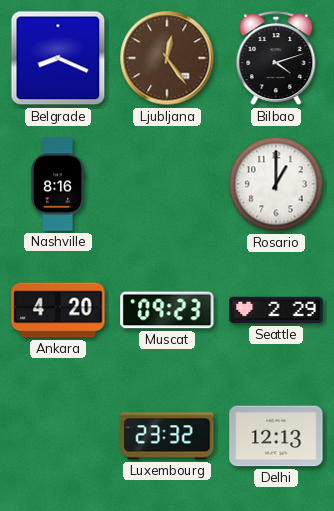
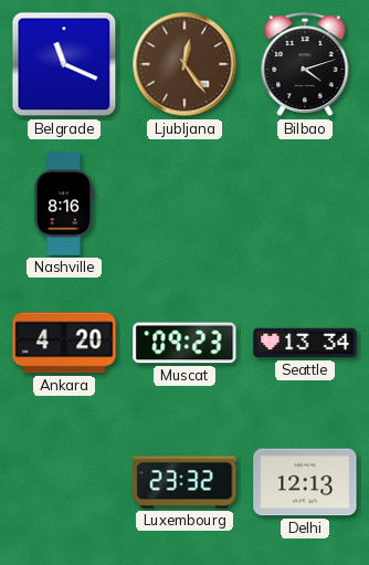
Belgrade: 8:19 -> 11:19 (64, 64)
Rosario: 1:00 -> none (276, 184)
Seattle: 2:29 -> 13:34 (305, 343)
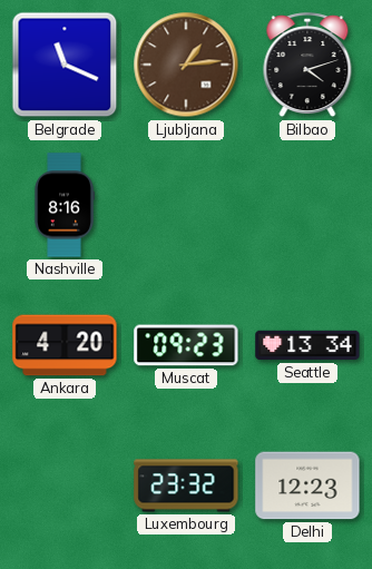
Ljubljana: 12:24 -> 1:14 (186, 65)
Delhi: 12:13 -> 12:23 (307, 485)
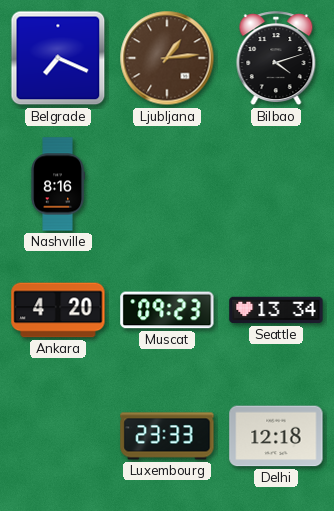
Belgrade: 11:19 -> 7:19 (58, 58)
Luxembourg: 23:32 -> 23:33 (167, 436)
Delhi: 12:23 -> 12:18 (276, 436)
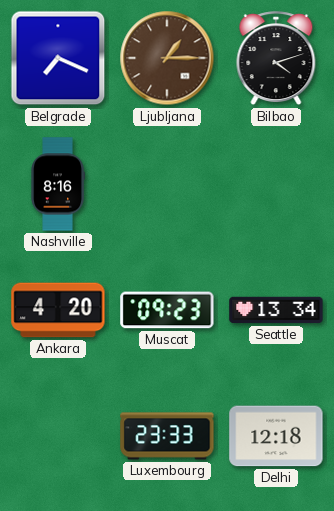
Ljubljana: 1:14 -> 1:15 (167, 58)
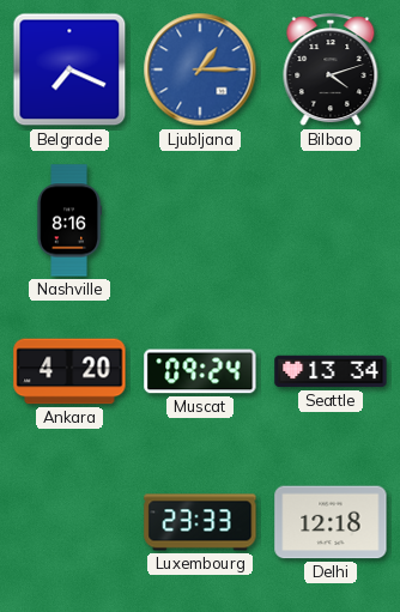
Ljubljana dial: brown -> blue (200, 69)
Muscat: 09:23 -> 09:24 (200, 371)
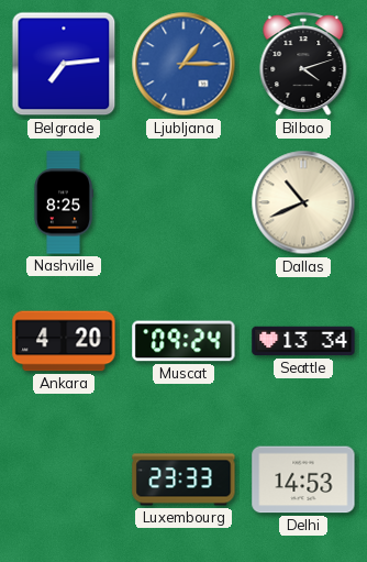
Belgrade: 7:19 -> 7:14 (64, 64)
Nashville: 8:16 -> 8:25 (64, 202)
Dallas: none -> 10:41 (303, 202)
Delhi: 12:18 -> 14:53 (303, 480)
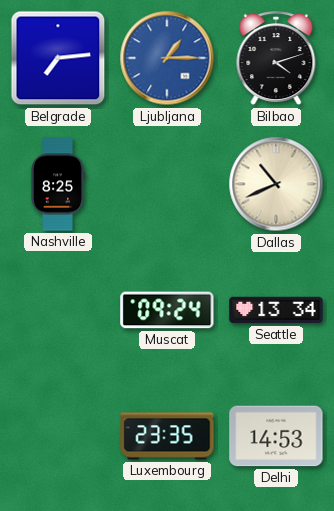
Ankara: 4:20 -> none (64, 341)
Luxembourg: 23:33 -> 23:35 (167, 436)
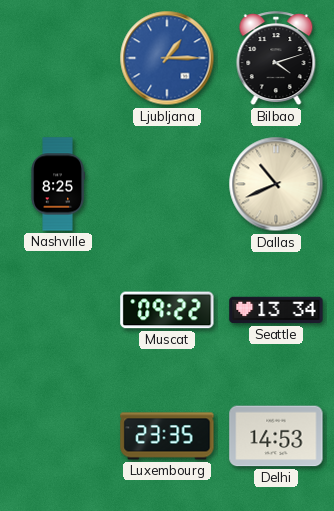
Belgrade: 7:14 -> none (58, 58)
Muscat: 09:24 -> 09:22 (167, 310)
